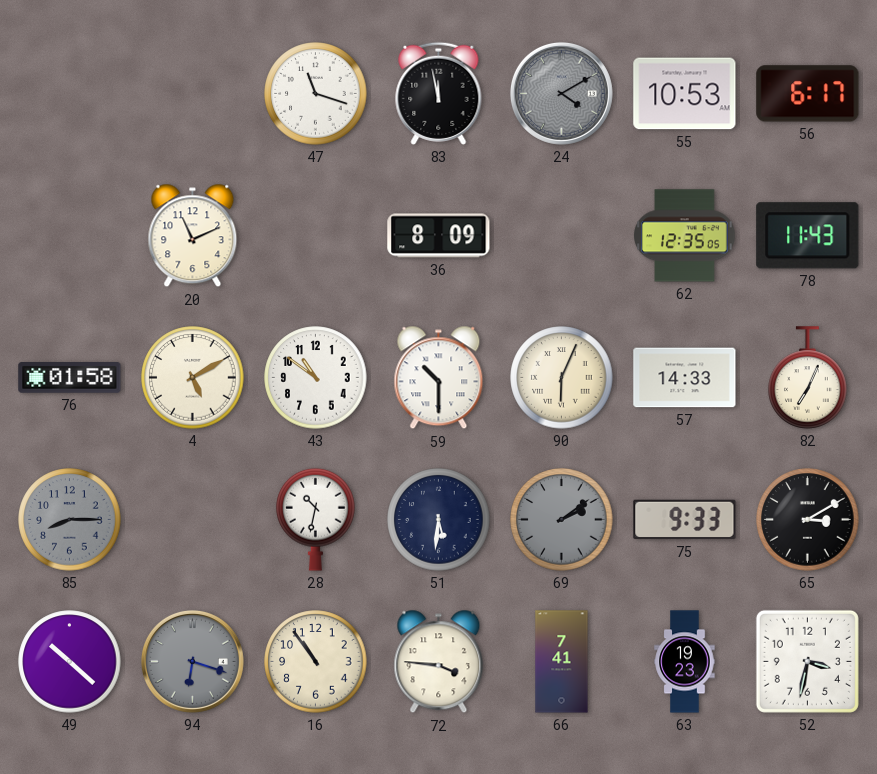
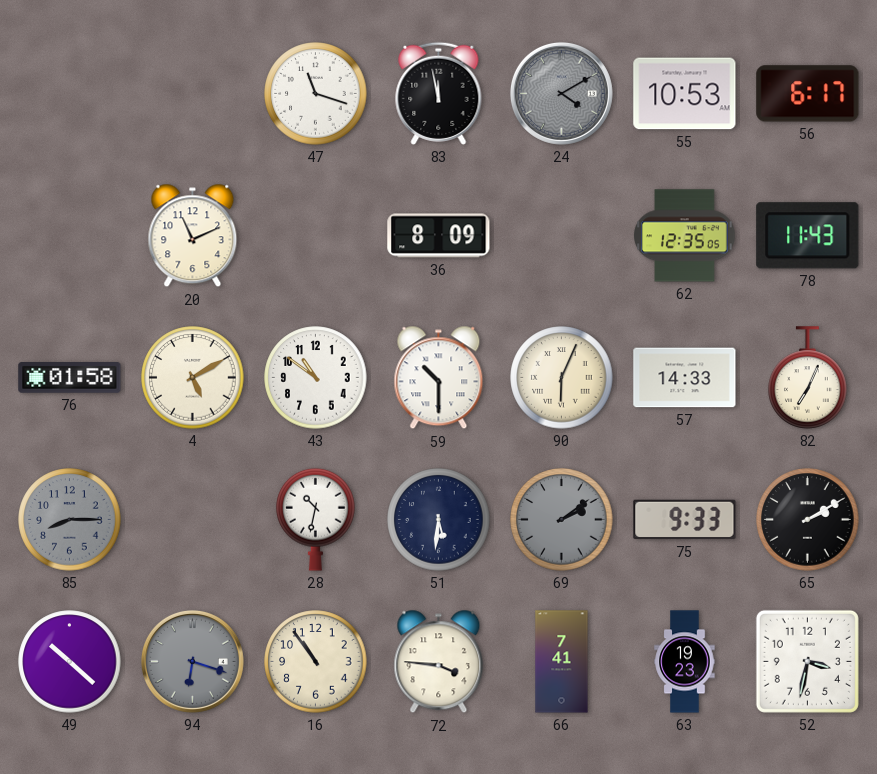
65: 3:10 -> 2:10 (808, 520)
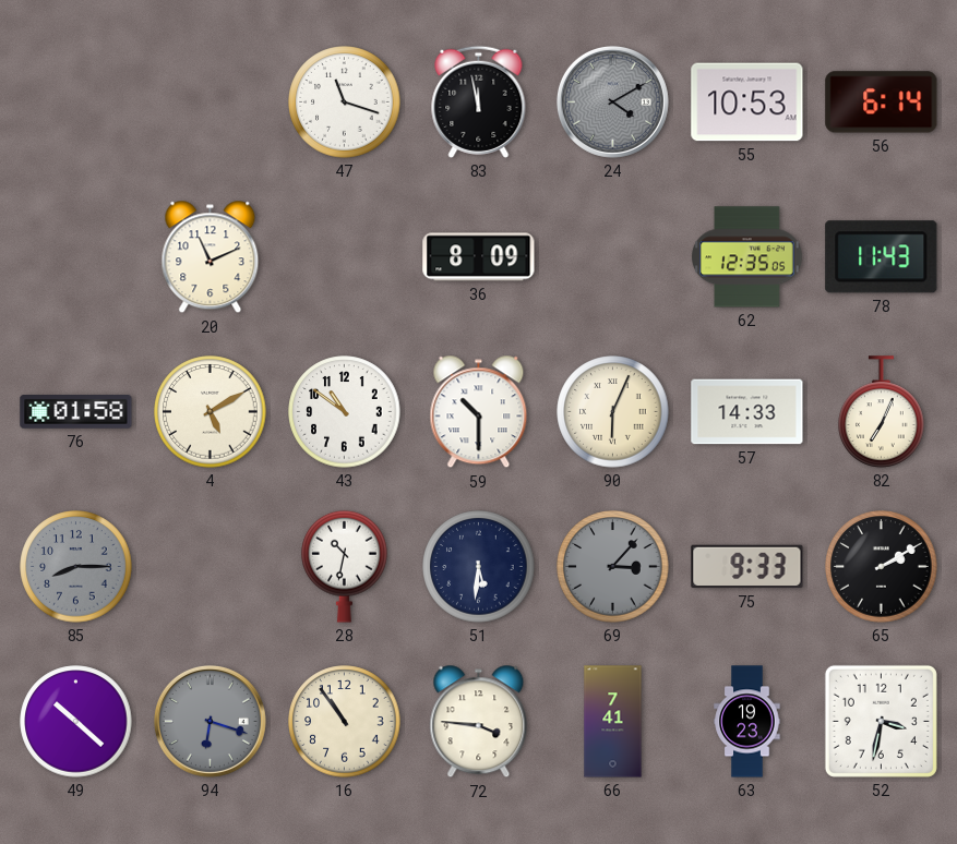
56: 6:17 -> 6:14 (882, 103)
69: 2:09 -> 3:07 (613, 567)
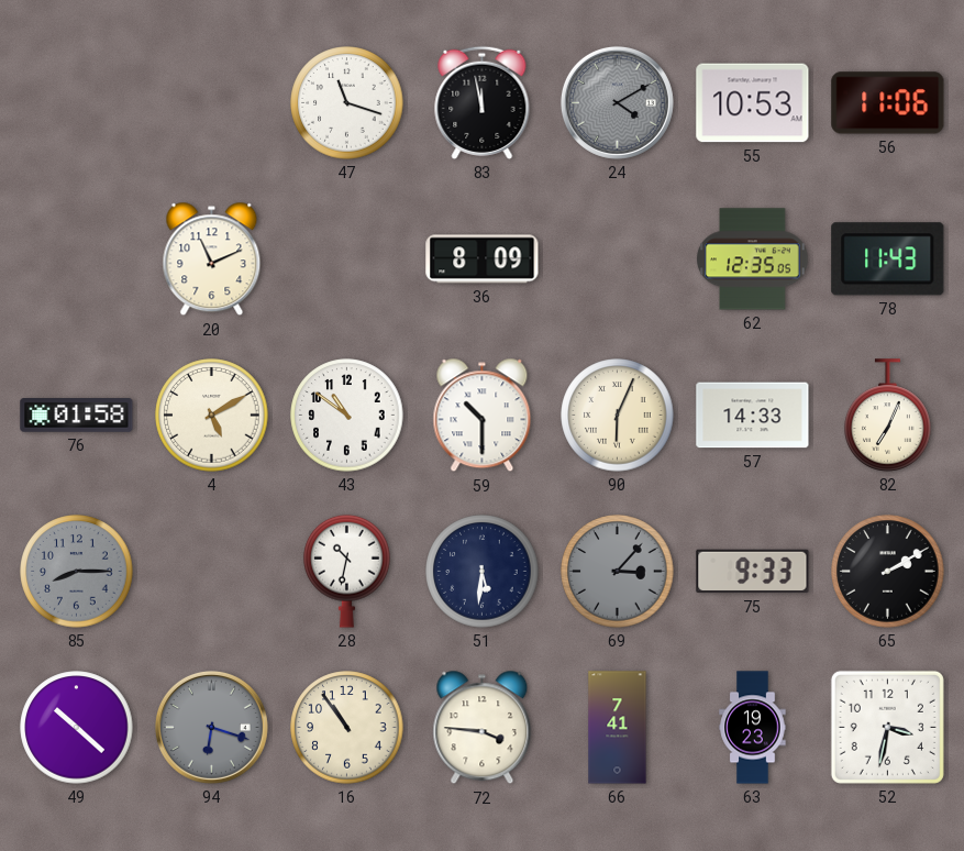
56: 6:14 -> 11:06 (888, 103)
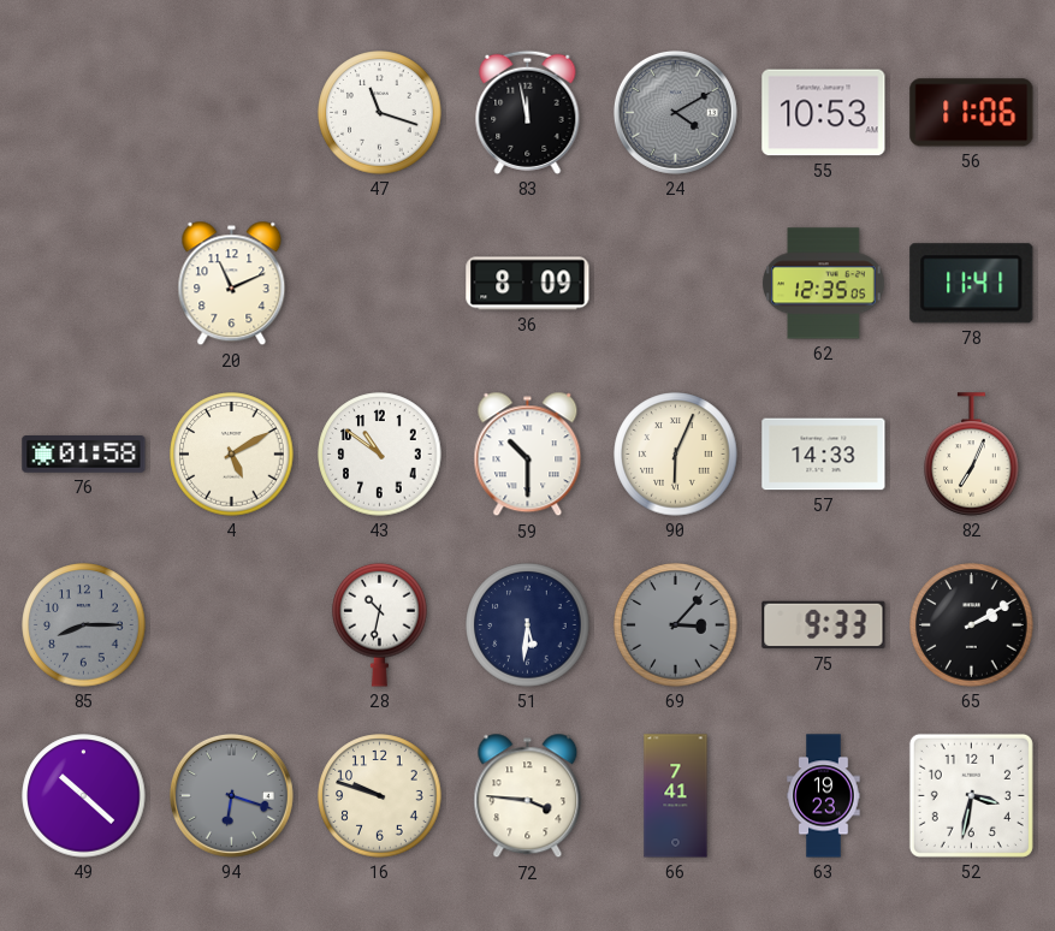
78: 11:43 -> 11:41 (972, 284)
16: 10:54 -> 9:48 (380, 796)
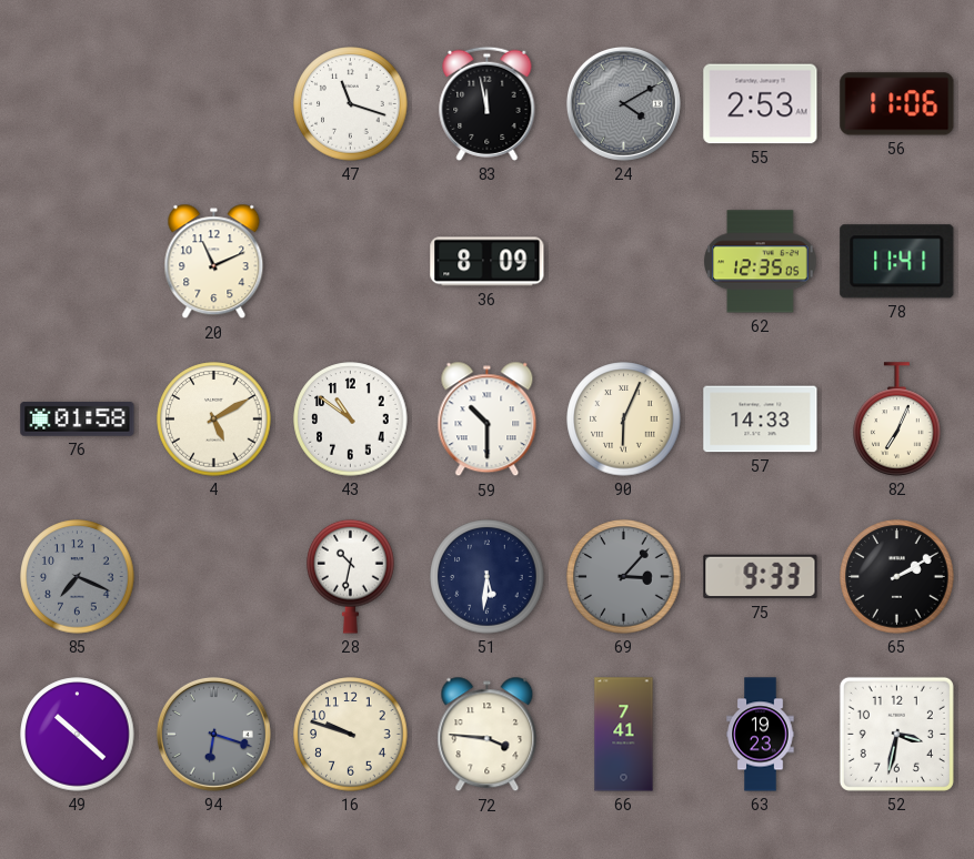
55: 10:53 -> 2:53 (761, 104)
85: 8:15 -> 7:19 (78, 577)
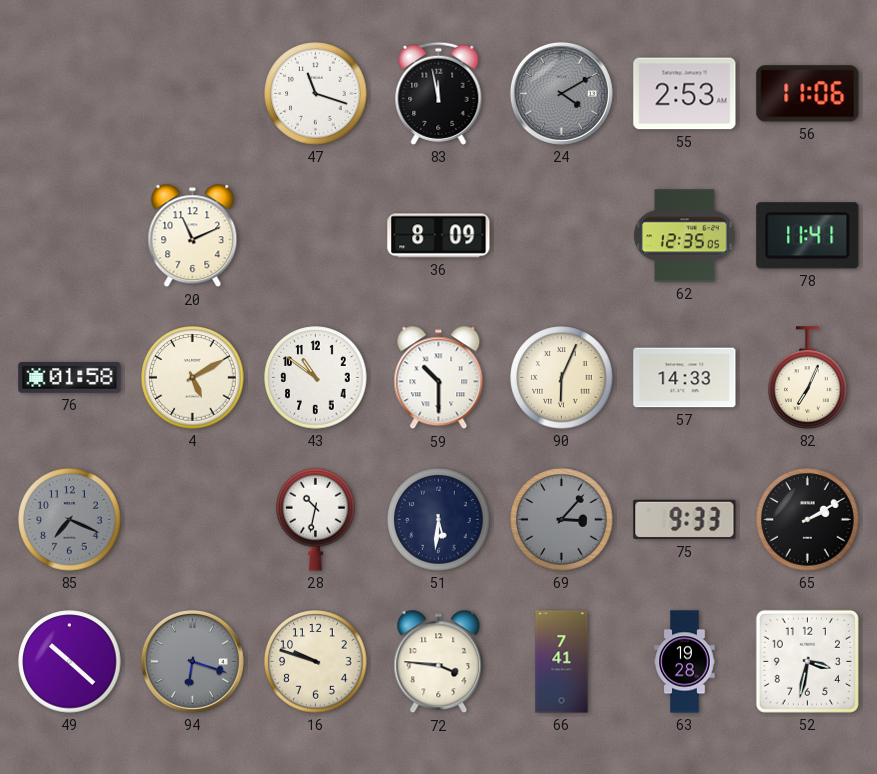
63: 19:23 -> 19:28 (685, 662)
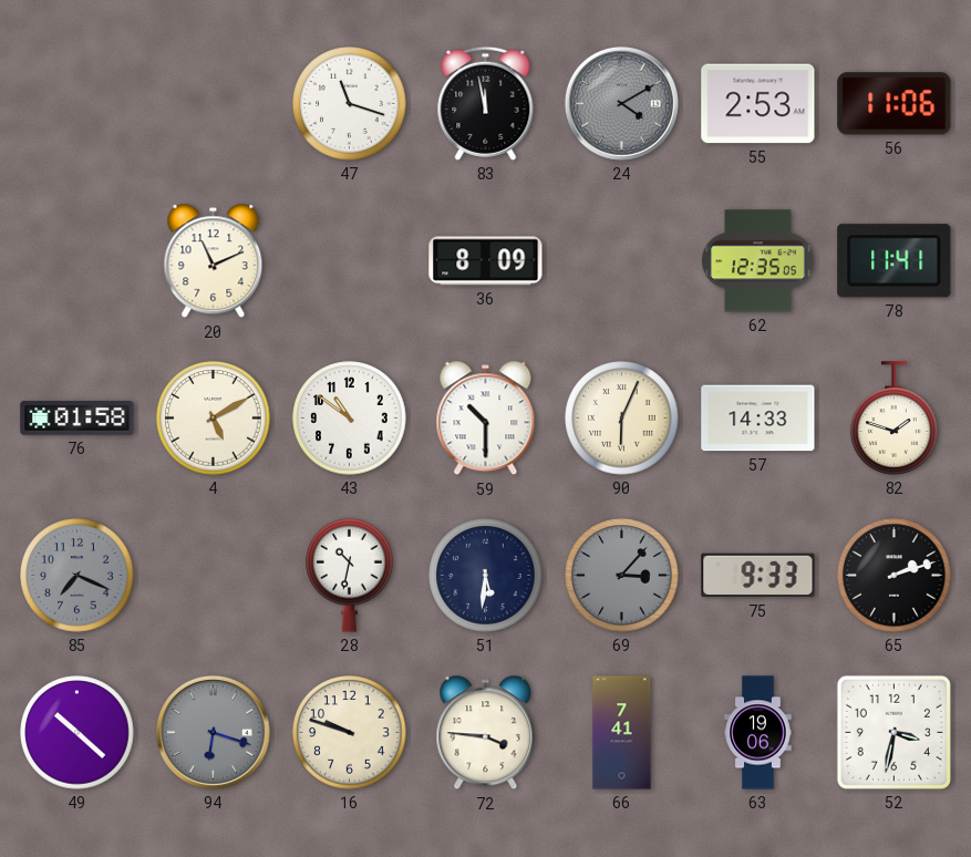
82: 7:04 -> 1:48 (895, 419)
65: 2:10 -> 2:12 (895, 576)
63: 19:28 -> 19:06 (758, 733)
